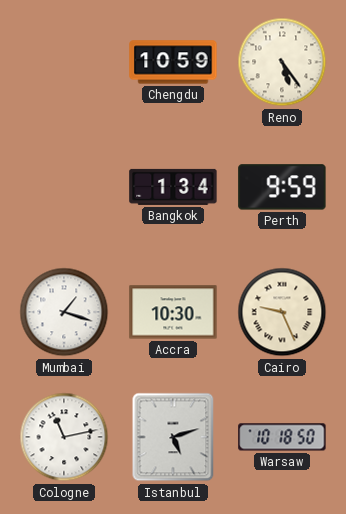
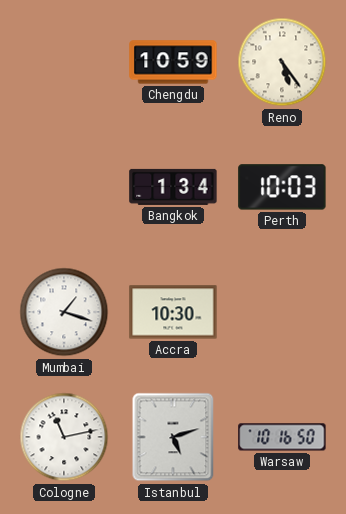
Perth: 9:59 -> 10:03 (282, 187)
Cairo: 9:26 -> none (282, 312)
Warsaw: 10:18 -> 10:16 (282, 437)
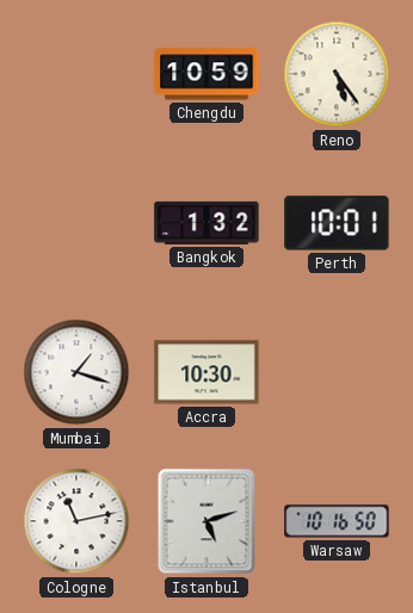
Bangkok: 1:34 -> 1:32 (207, 223)
Perth: 10:03 -> 10:01 (337, 223)
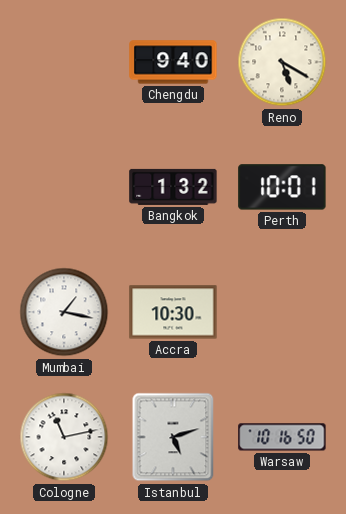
Chengdu: 10:59 -> 9:40 (173, 62)
Reno: 5:24 -> 5:20 (282, 62)
Mumbai: 1:18 -> 1:17 (64, 312)
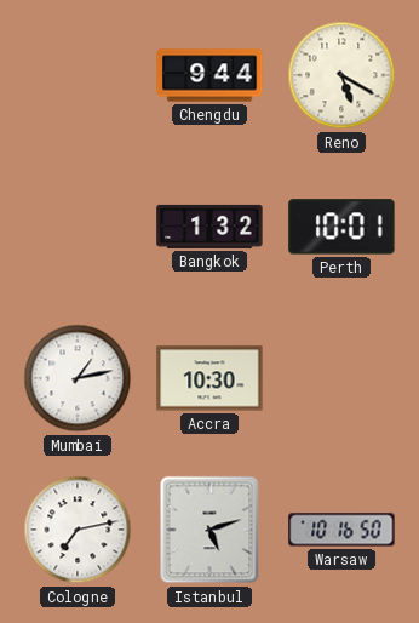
Chengdu: 9:40 -> 9:44 (209, 75)
Mumbai: 1:17 -> 1:13 (78, 378)
Cologne: 11:13 -> 7:13 (78, 530)
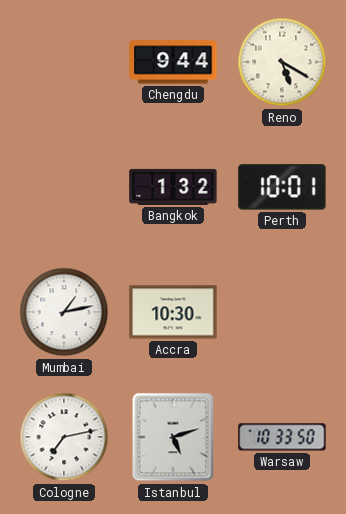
Warsaw: 10:16 -> 10:33 (282, 437)
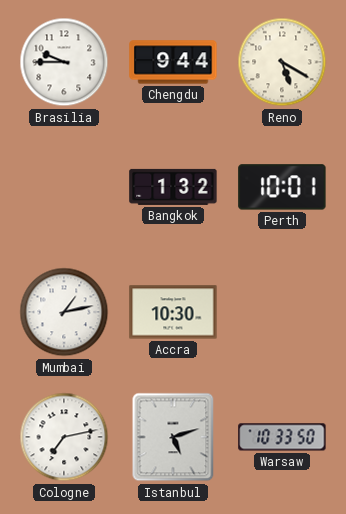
Brasilia: none -> 9:45 (64, 62)
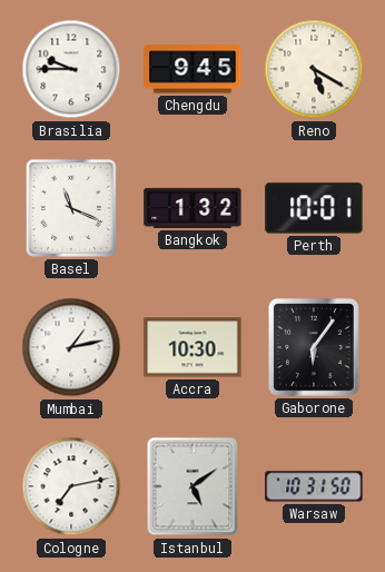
Chengdu: 9:44 -> 9:45 (192, 69)
Basel: none -> 11:19 (71, 208)
Gaborone: none -> 6:06 (315, 348)
Istanbul: 5:12 -> 5:09 (192, 486)
Warsaw: 10:33 -> 10:31 (314, 486)
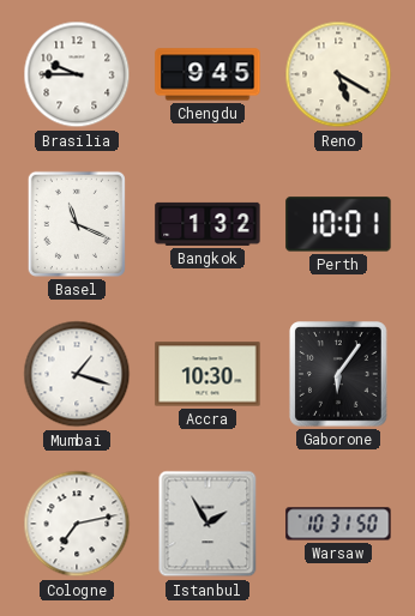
Mumbai: 1:13 -> 1:18 (77, 374)
Istanbul: 5:09 -> 1:55 (207, 524)
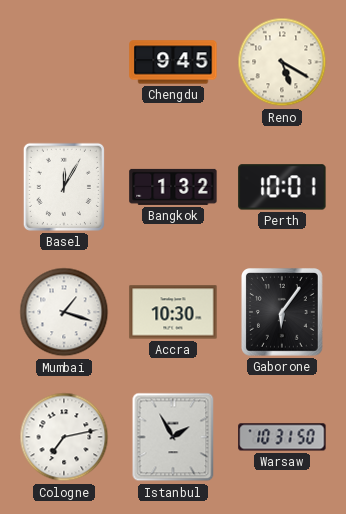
Brasilia: 9:45 -> none (77, 74)
Basel: 11:19 -> 12:05 (64, 187)
